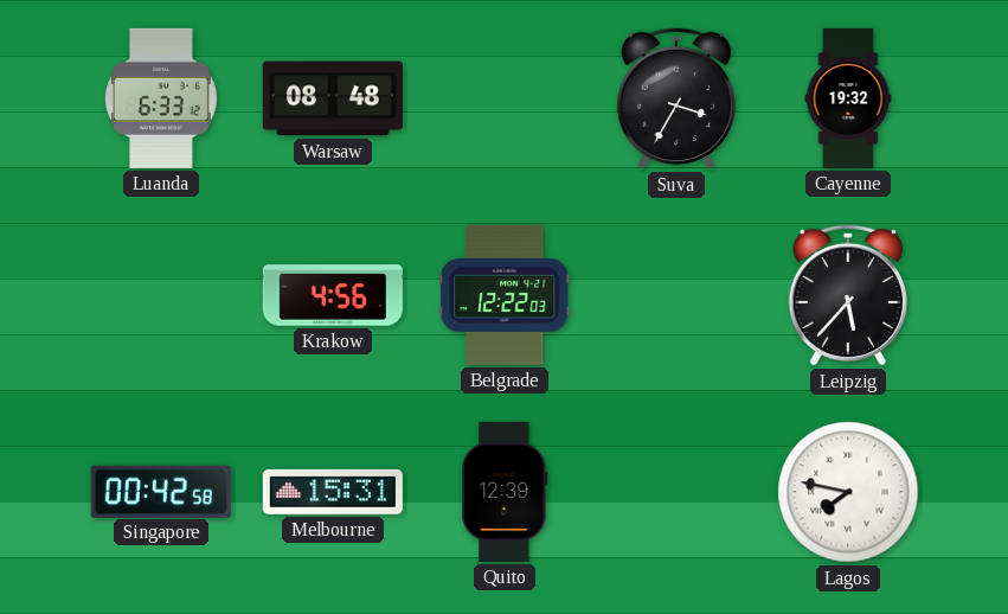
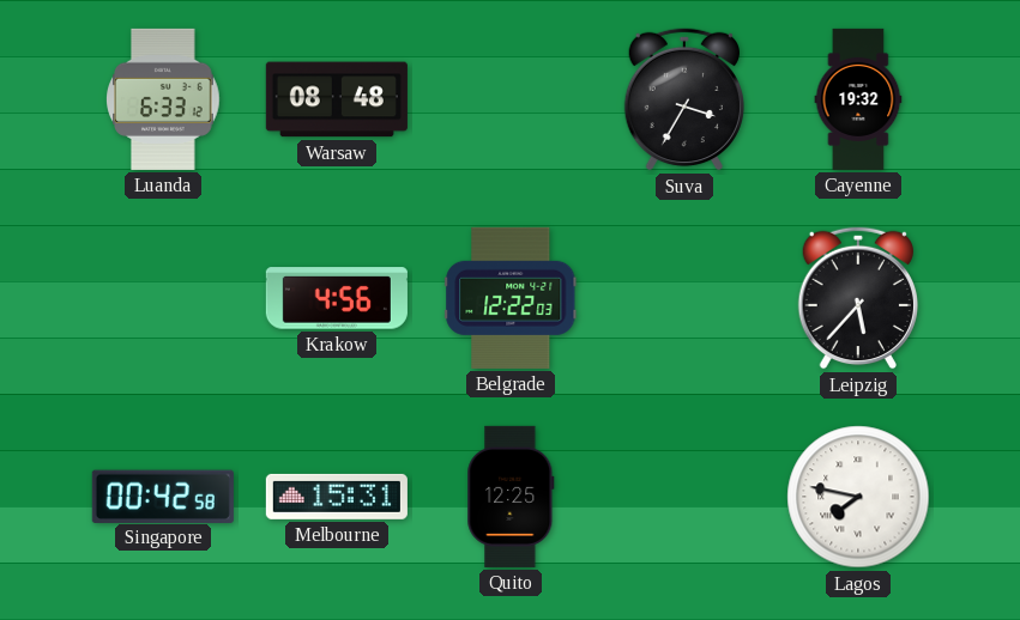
Quito: 12:39 -> 12:25 (511, 497)
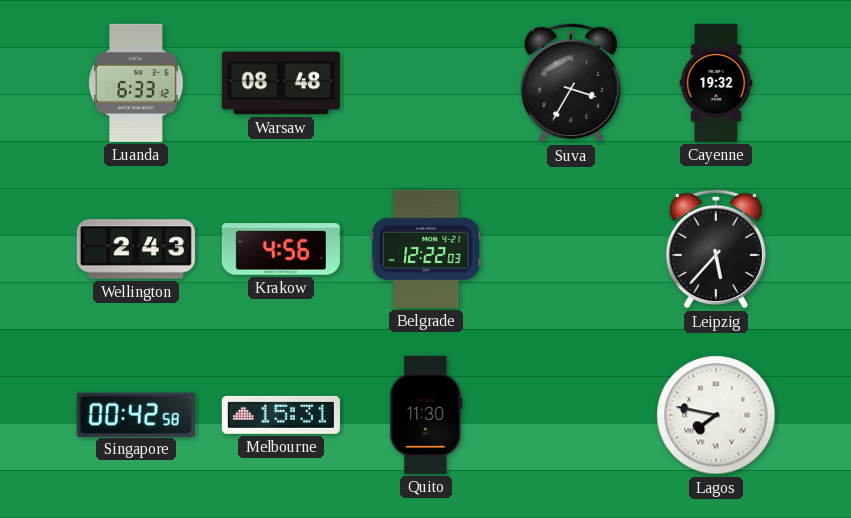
Wellington: none -> 2:43 (136, 249)
Quito: 12:25 -> 11:30 (426, 415)
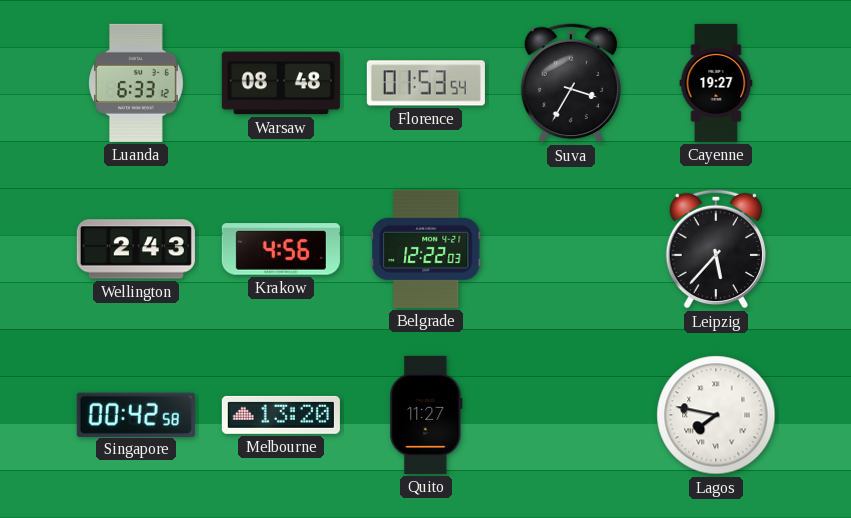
Florence: none -> 01:53 (426, 83)
Cayenne: 19:32 -> 19:27 (716, 83)
Melbourne: 15:31 -> 13:20 (281, 415)
Quito: 11:30 -> 11:27 (426, 415)
